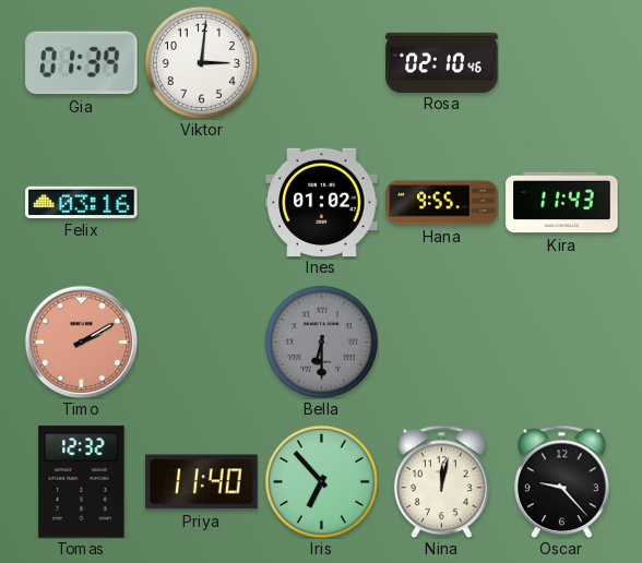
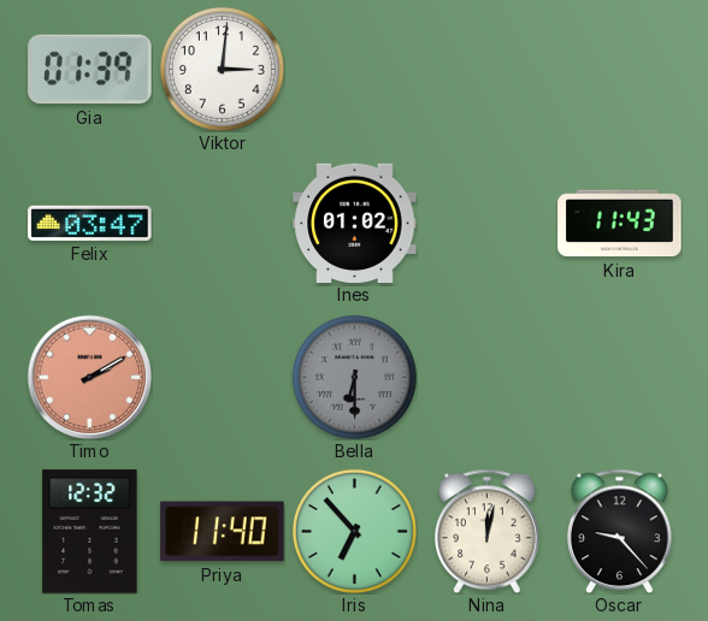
Rosa: 02:10 -> none (442, 62)
Felix: 03:16 -> 03:47 (90, 223)
Hana: 9:55 -> none (442, 203)
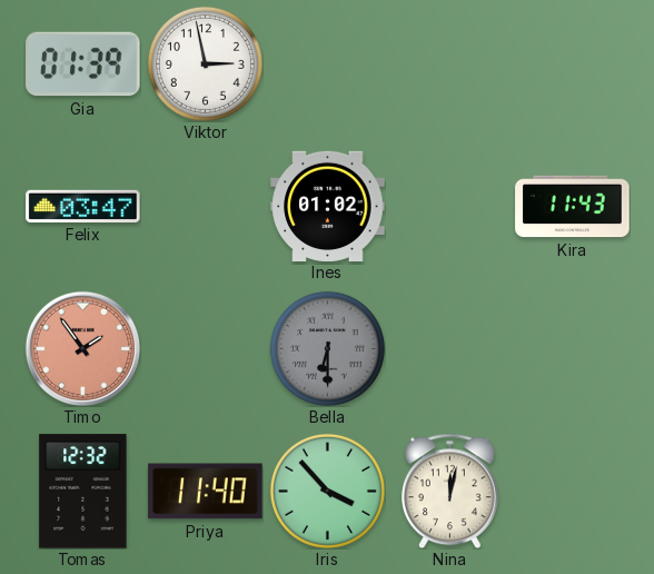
Viktor: 3:01 -> 2:58 (205, 63)
Timo: 2:10 -> 1:54 (82, 348)
Iris: 6:53 -> 3:53 (327, 491)
Oscar: 9:23 -> none (620, 531)
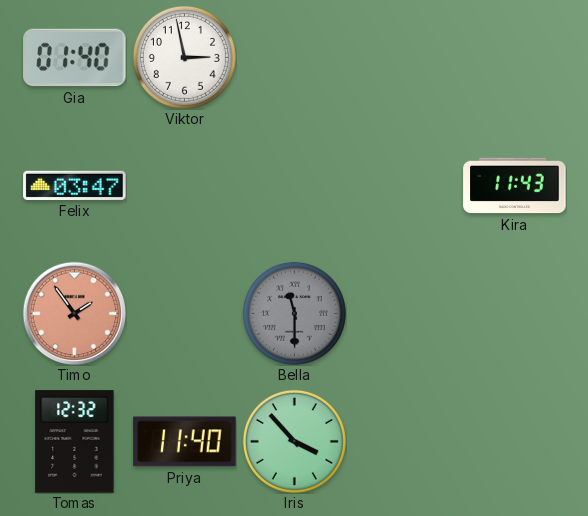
Gia: 01:39 -> 01:40 (75, 58)
Ines: 01:02 -> none (328, 206)
Bella: 6:30 -> 11:30 (294, 313)
Nina: 12:02 -> none (450, 491)
